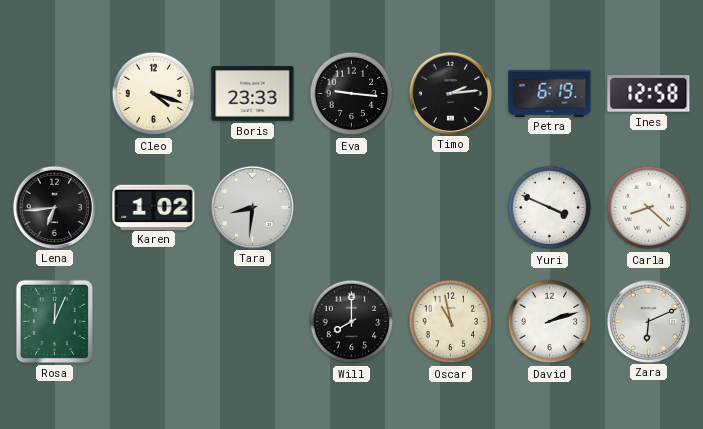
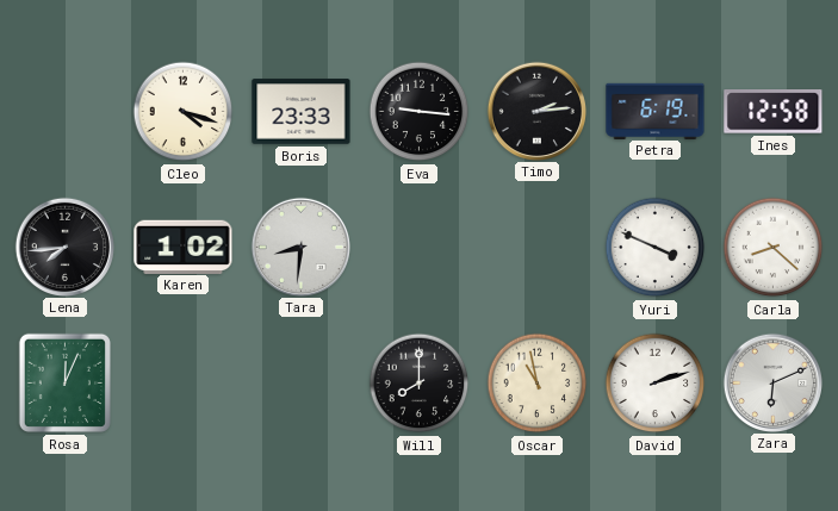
Lena: 6:44 -> 7:44 (64, 247)
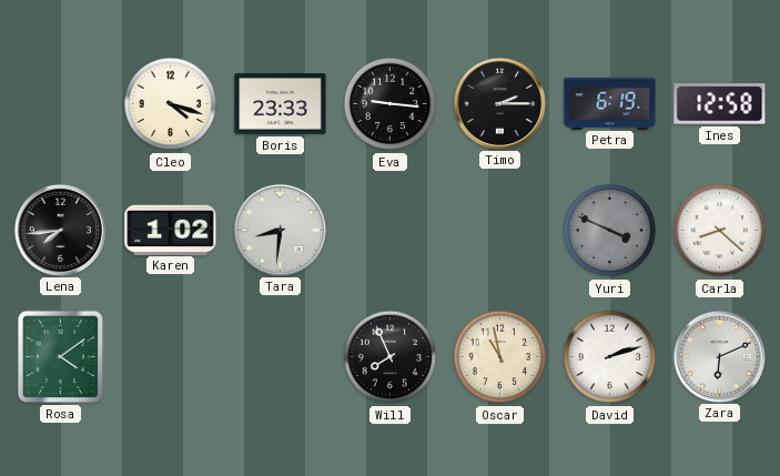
Timo: 2:14 -> 2:15 (499, 103)
Yuri dial: white -> grey (610, 231)
Rosa: 12:04 -> 4:09 (60, 356)
Will: 8:00 -> 7:56 (391, 357)
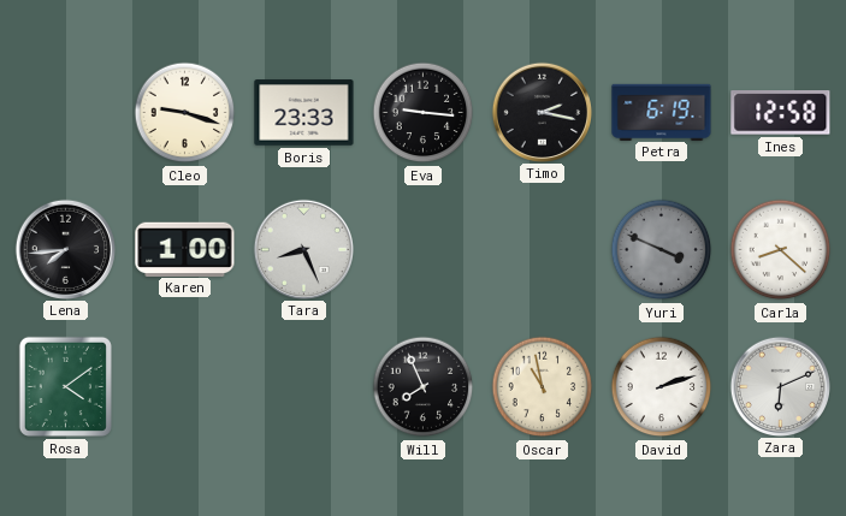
Cleo: 4:18 -> 9:18 (185, 113)
Timo: 2:15 -> 2:17 (542, 112)
Karen: 1:02 -> 1:00 (185, 249)
Tara: 8:31 -> 8:26 (303, 249)
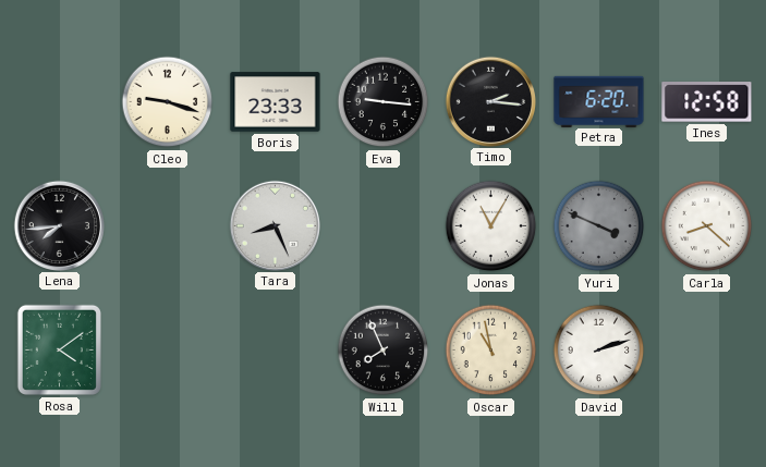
Timo: 2:17 -> 2:16 (490, 101)
Petra: 6:19 -> 6:20 (599, 101)
Karen: 1:00 -> none (185, 249)
Jonas: none -> 11:05 (491, 226)
Zara: 6:11 -> none (780, 386)
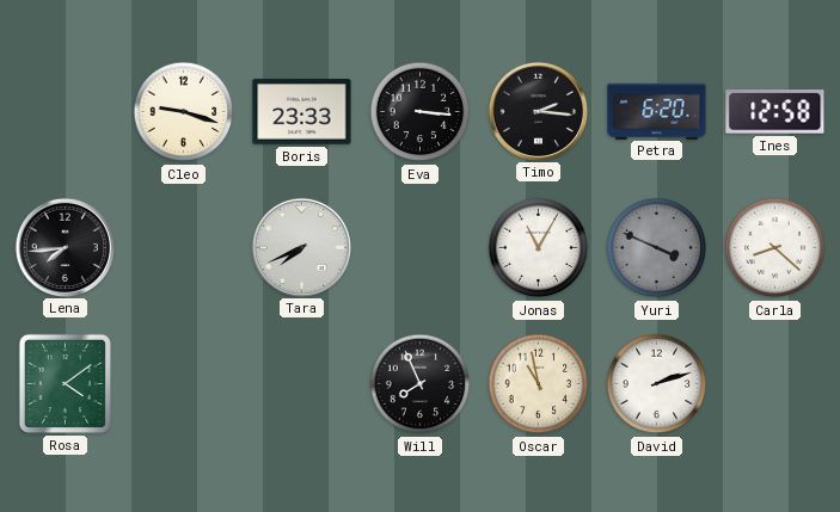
Eva: 9:16 -> 3:16 (421, 112)
Tara: 8:26 -> 7:41 (301, 247)
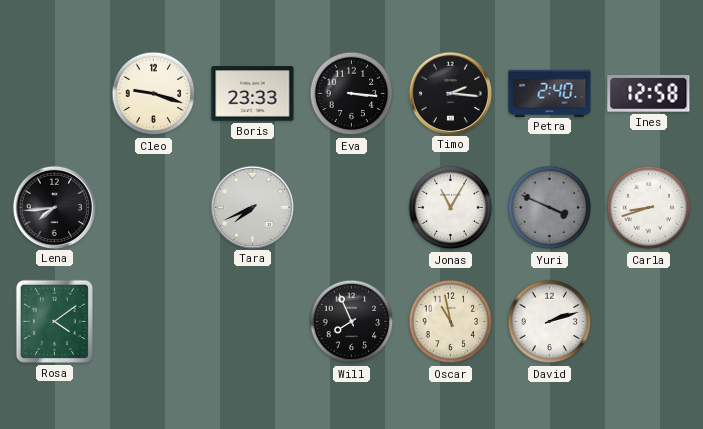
Petra: 6:20 -> 2:40 (550, 93)
Carla: 8:22 -> 8:42 (649, 208)
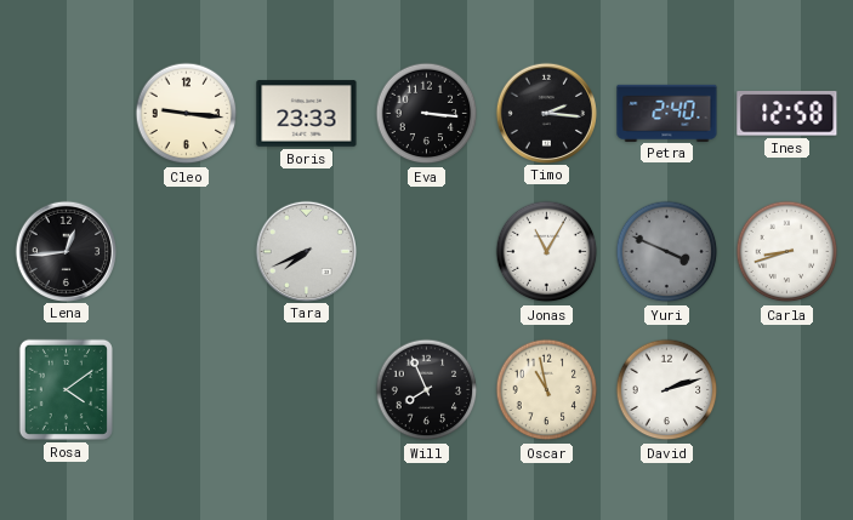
Cleo: 9:18 -> 9:16 (187, 114)
Lena: 7:44 -> 12:44 (66, 251)
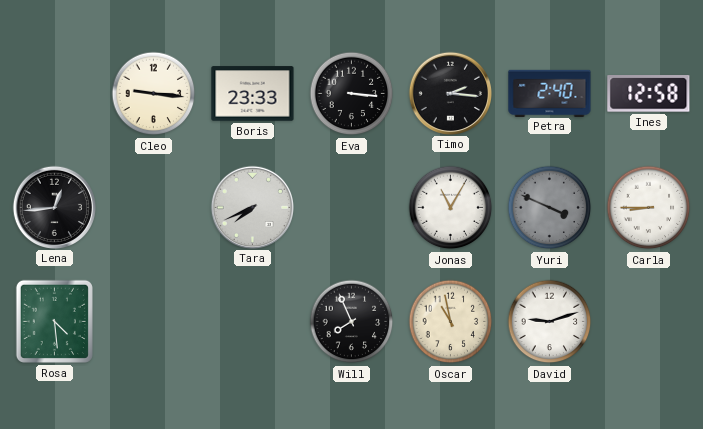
Carla: 8:42 -> 8:45 (649, 208)
Rosa: 4:09 -> 4:29 (54, 321)
David: 2:12 -> 9:12 (550, 322)
